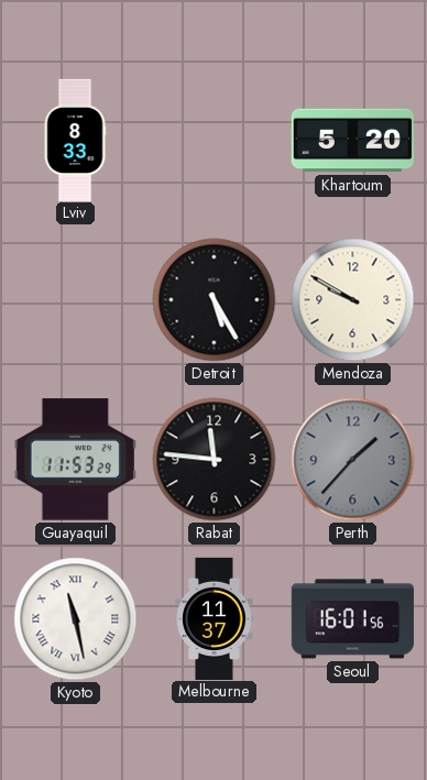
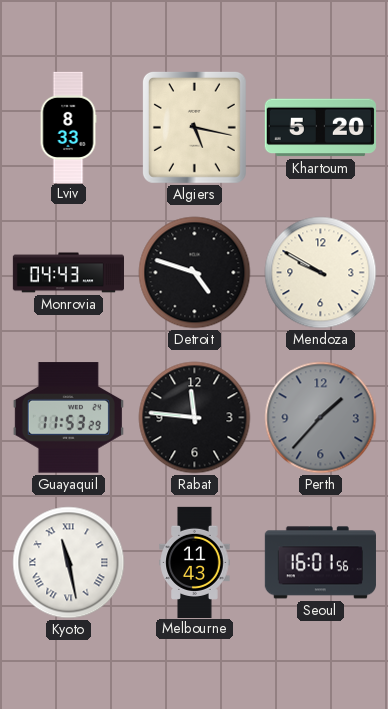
Algiers: none -> 5:17 (194, 127)
Monrovia: none -> 04:43 (68, 273)
Detroit: 5:25 -> 4:48 (195, 273)
Melbourne: 11:37 -> 11:43 (195, 562)
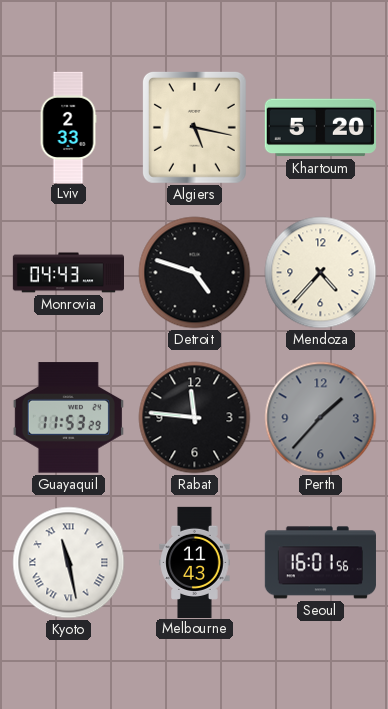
Lviv: 8:33 -> 2:33 (68, 127)
Mendoza: 9:50 -> 4:37 (321, 273)
